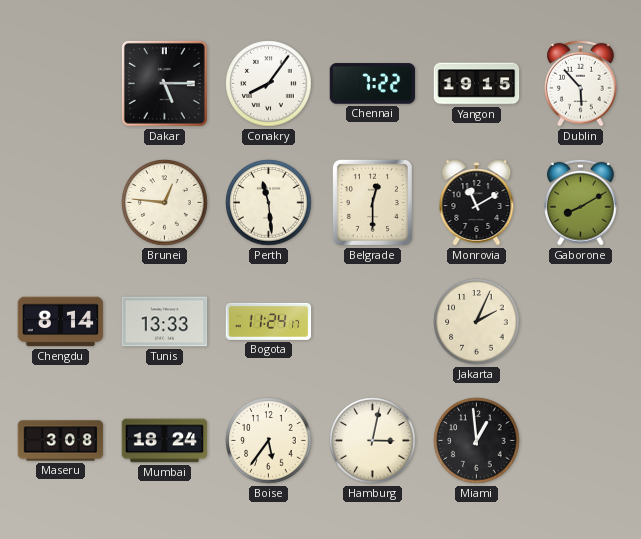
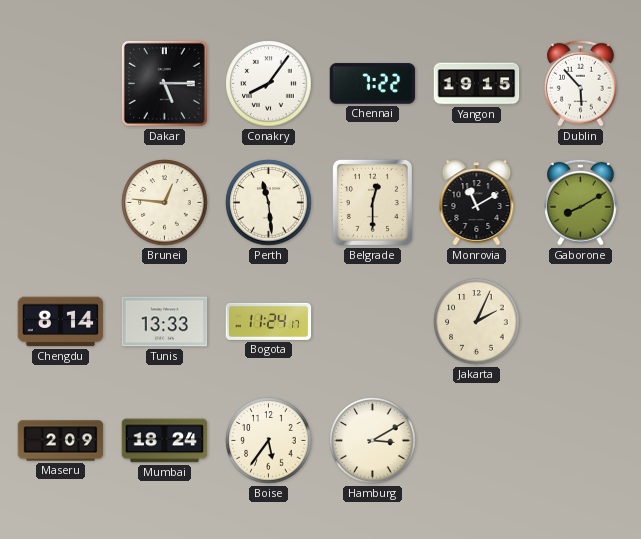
Maseru: 3:08 -> 2:09 (61, 441)
Hamburg: 3:02 -> 3:10 (373, 441)
Miami: 12:59 -> none (477, 441)
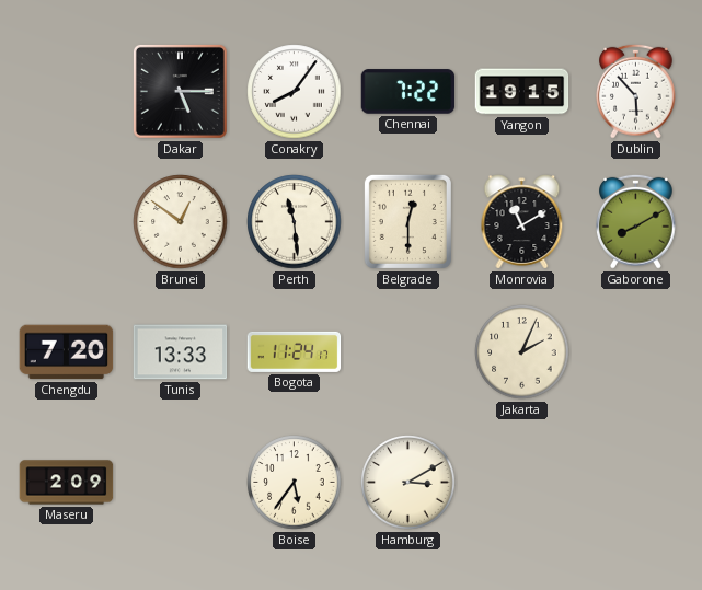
Brunei: 12:46 -> 12:51 (181, 222)
Chengdu: 8:14 -> 7:20 (67, 352)
Mumbai: 18:24 -> none (165, 441)
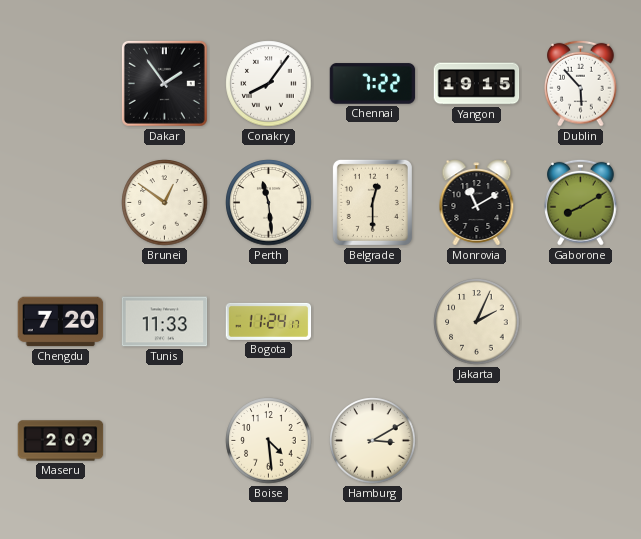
Dakar: 5:15 -> 1:54 (164, 83)
Tunis: 13:33 -> 11:33 (165, 322)
Boise: 5:36 -> 4:29 (269, 441)
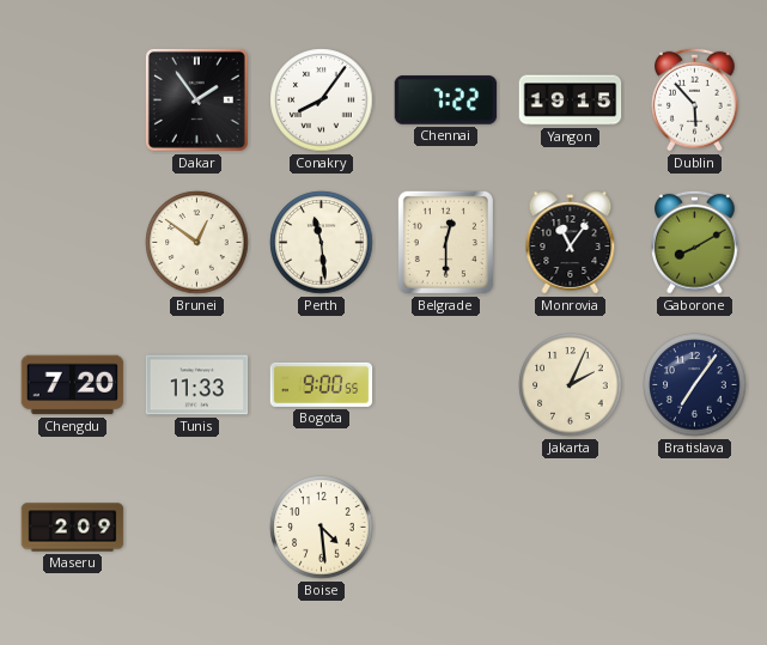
Monrovia: 11:10 -> 11:06 (571, 243)
Bogota: 11:24 -> 9:00 (322, 384)
Bratislava: none -> 7:06 (695, 385)
Hamburg: 3:10 -> none (373, 441)
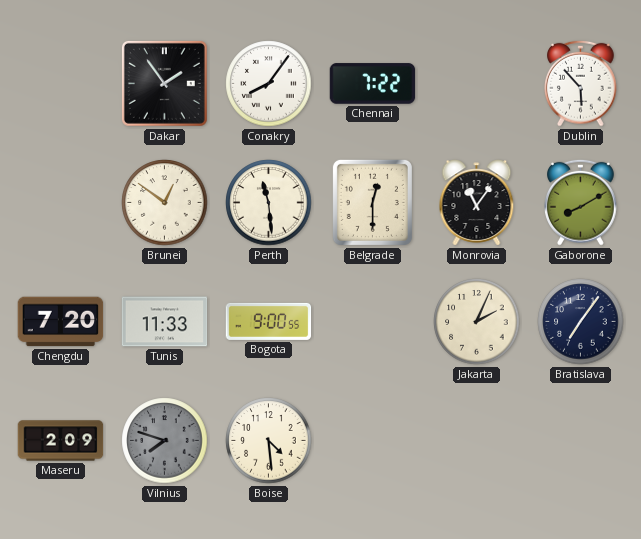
Yangon: 19:15 -> none (571, 101)
Vilnius: none -> 7:48 (165, 441)
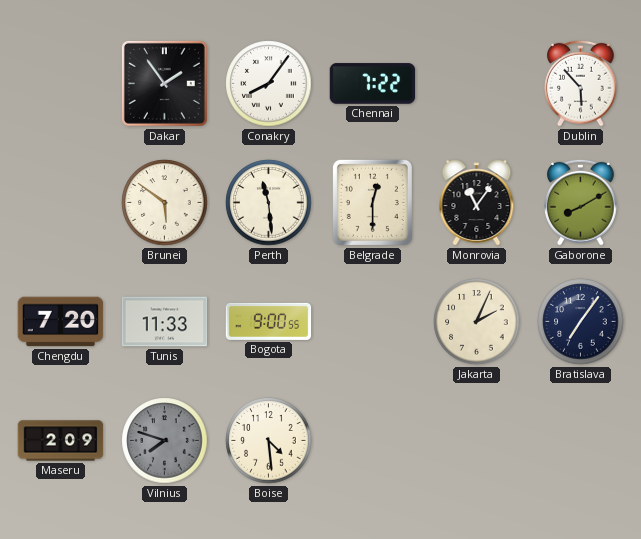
Brunei: 12:51 -> 5:51 (165, 203)
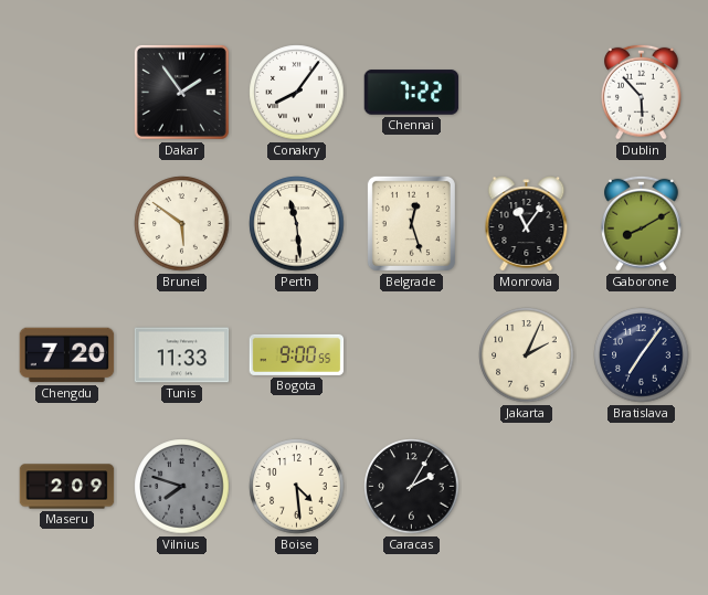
Belgrade: 12:30 -> 12:27 (411, 223)
Caracas: none -> 2:05 (412, 487)
